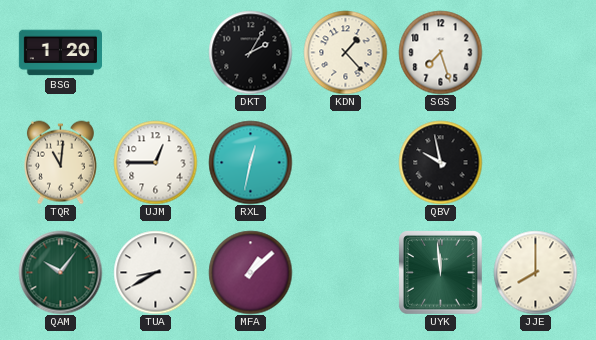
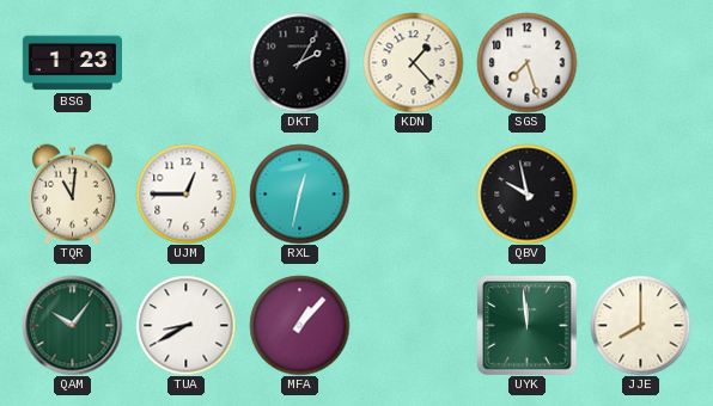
BSG: 1:20 -> 1:23 (72, 63)
MFA: 1:08 -> 1:07 (299, 325)
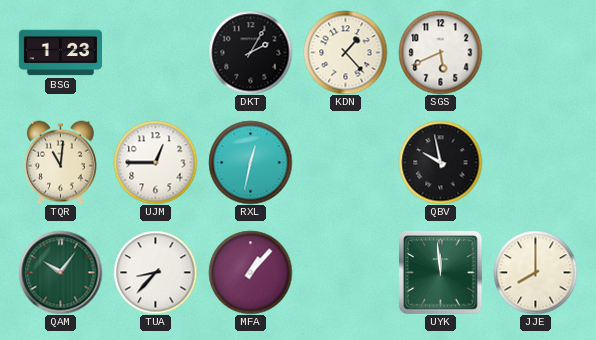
SGS: 7:27 -> 5:41 (440, 52)
TUA: 8:40 -> 8:37 (155, 272)
